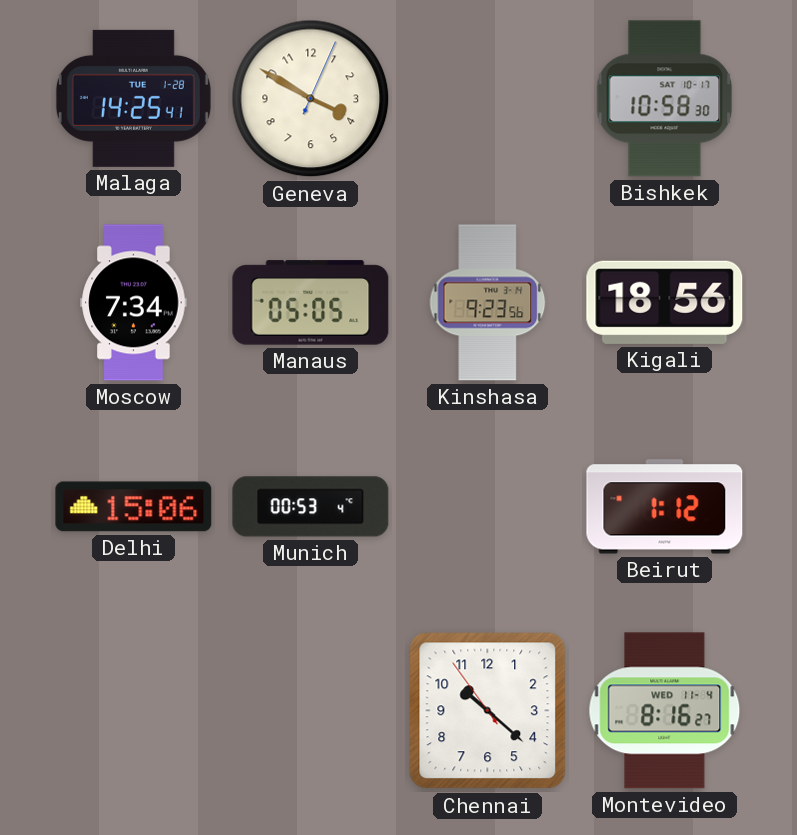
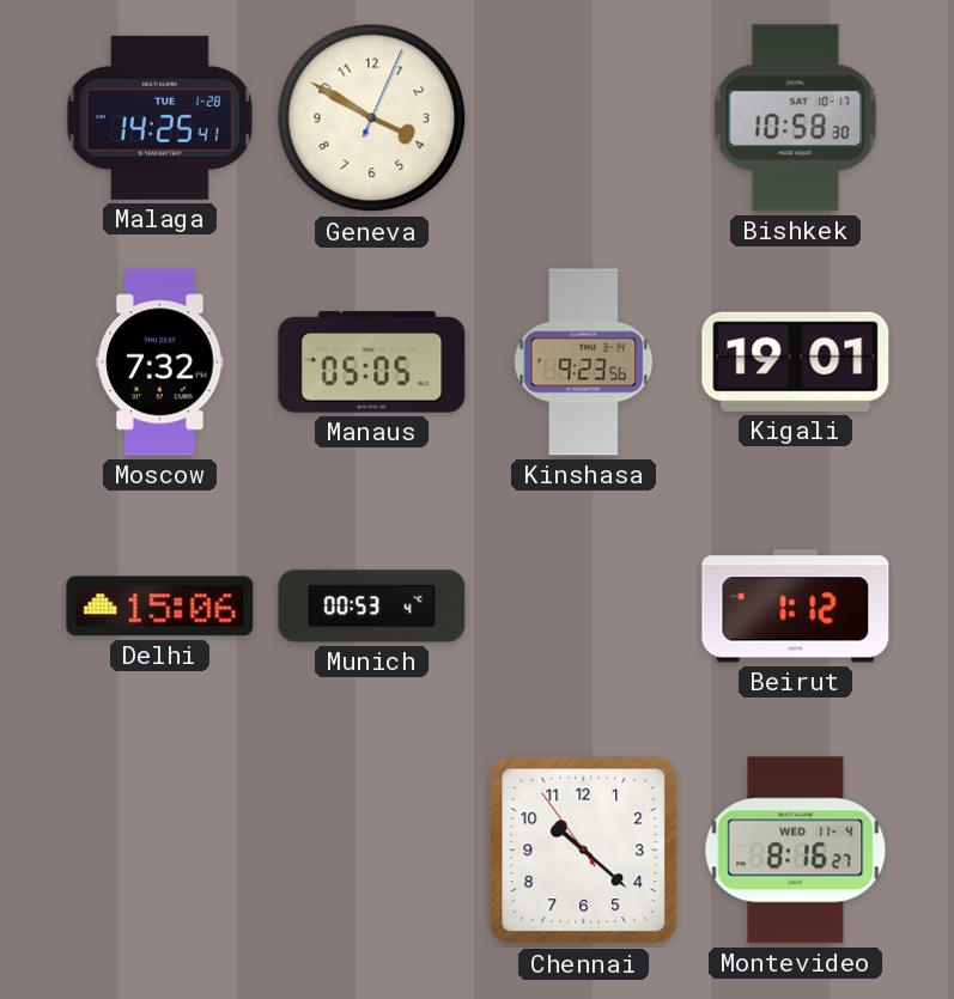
Moscow: 7:34 -> 7:32 (160, 363)
Kigali: 18:56 -> 19:01 (796, 361)
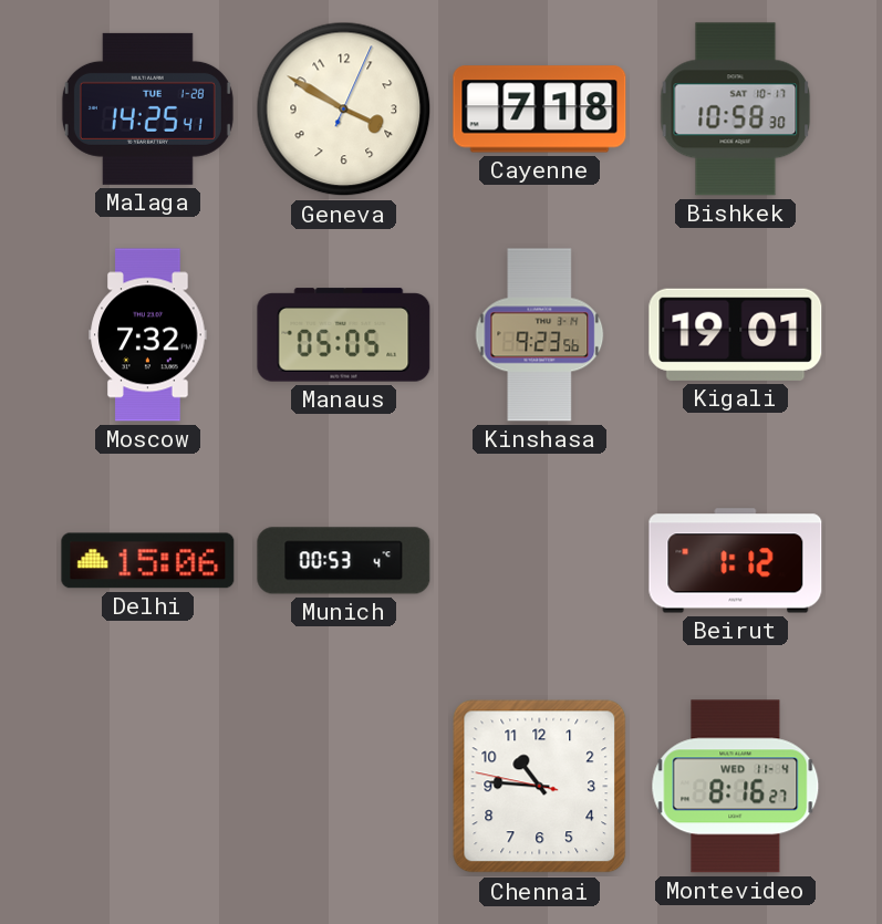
Cayenne: none -> 7:18 (540, 110)
Chennai: 10:21 -> 10:45 (540, 787)
